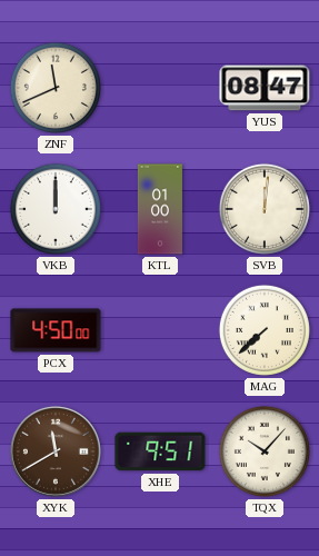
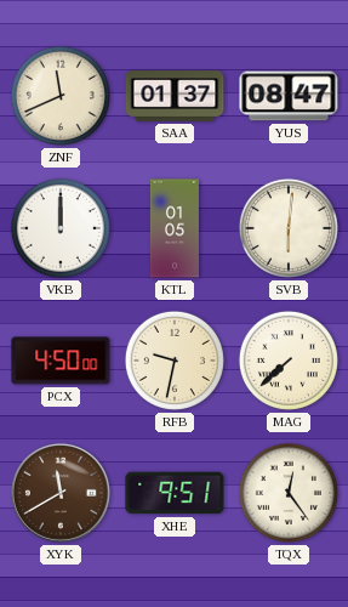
SAA: none -> 01:37 (175, 97)
KTL: 01:00 -> 01:05 (175, 228)
SVB: 12:01 -> 6:01 (289, 228)
RFB: none -> 9:32 (175, 361)
TQX: 10:07 -> 12:24 (289, 493)
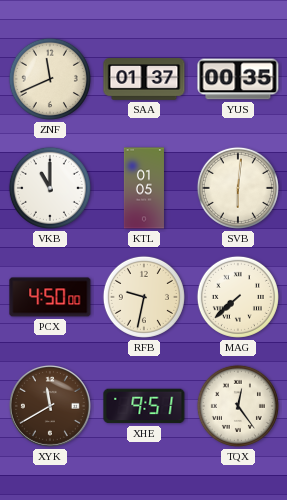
YUS: 08:47 -> 00:35 (238, 79)
VKB: 12:00 -> 11:00 (50, 188)
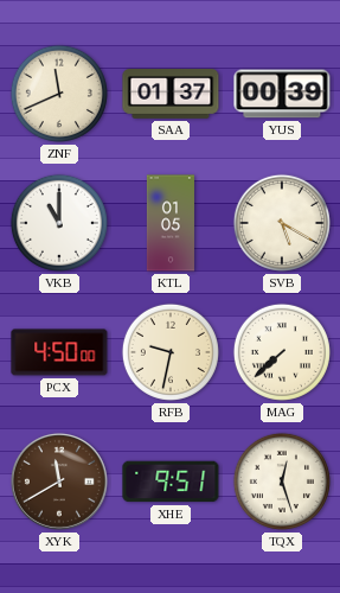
YUS: 00:35 -> 00:39 (282, 94)
SVB: 6:01 -> 5:20 (282, 223)
TQX: 12:24 -> 12:27 (282, 482)
